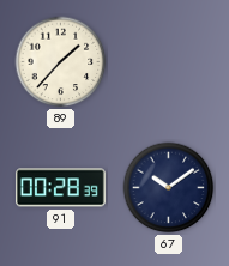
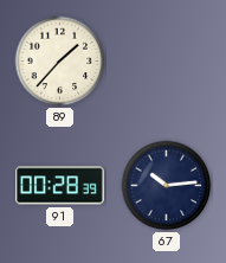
67: 10:09 -> 10:14 (167, 186)
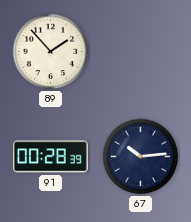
89: 1:37 -> 1:53 (51, 52)
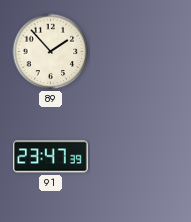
91: 00:28 -> 23:47 (51, 157)
67: 10:14 -> none (141, 157)
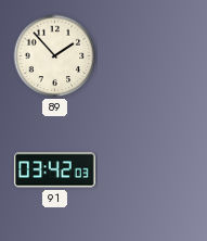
91: 23:47 -> 03:42 (55, 170)
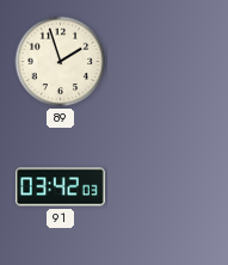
89: 1:53 -> 1:57 (61, 62)
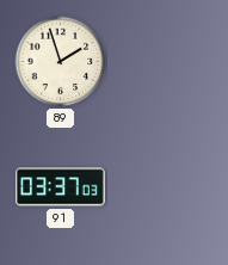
91: 03:42 -> 03:37 (61, 187)
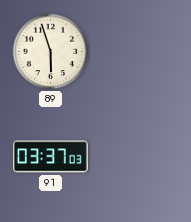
89: 1:57 -> 5:57 (51, 52)
